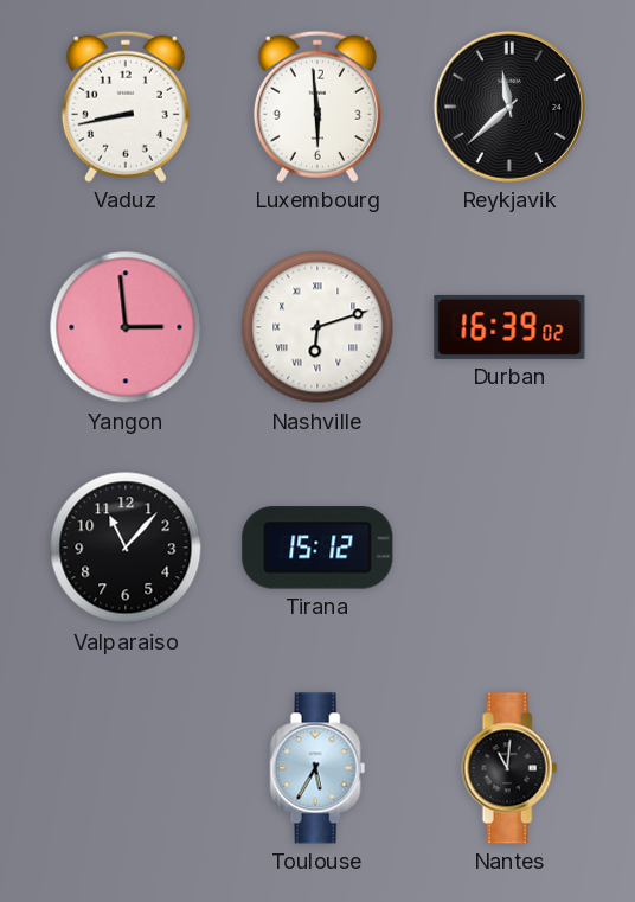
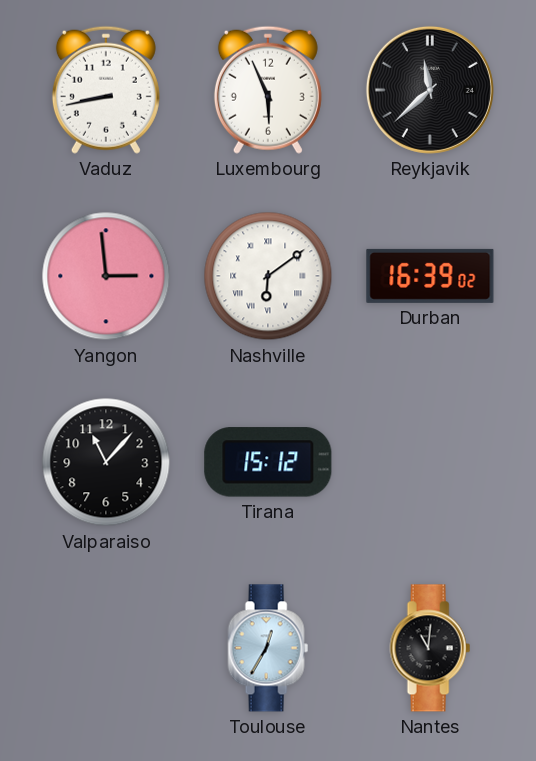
Luxembourg: 5:59 -> 5:56 (268, 90)
Nashville: 6:12 -> 6:09 (268, 276)
Toulouse: 5:35 -> 12:35 (268, 648)
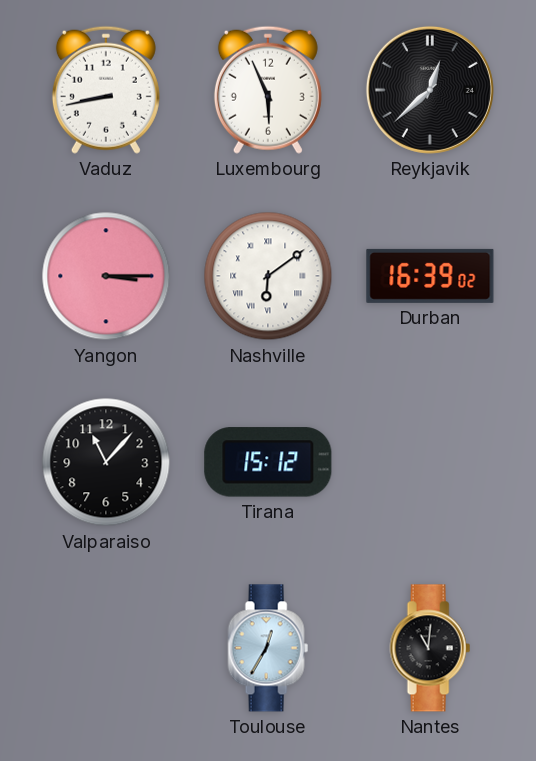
Reykjavik: 11:38 -> 12:38 (430, 90)
Yangon: 2:59 -> 3:15 (106, 276)
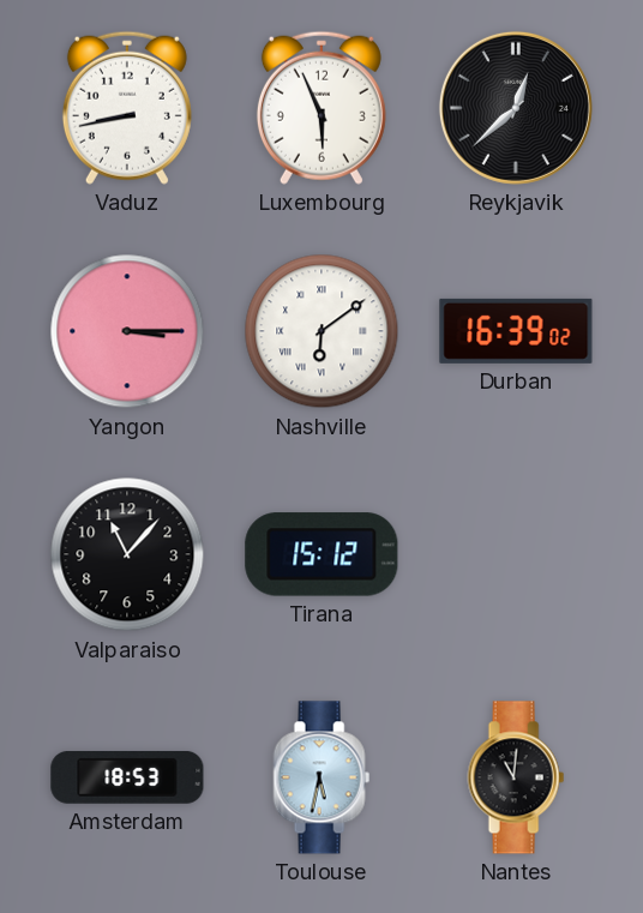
Amsterdam: none -> 18:53 (127, 777)
Toulouse: 12:35 -> 5:32 (321, 777)
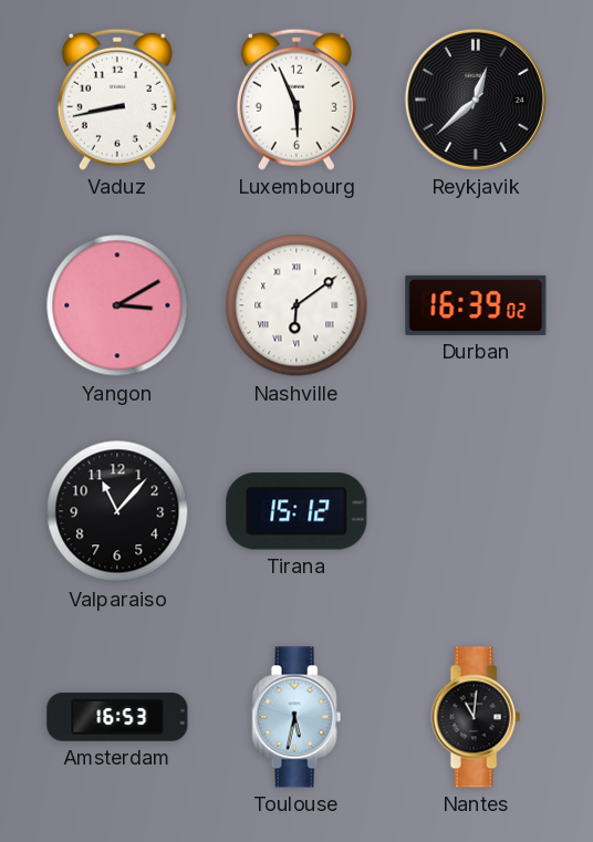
Yangon: 3:15 -> 3:10 (117, 305)
Amsterdam: 18:53 -> 16:53 (117, 717)
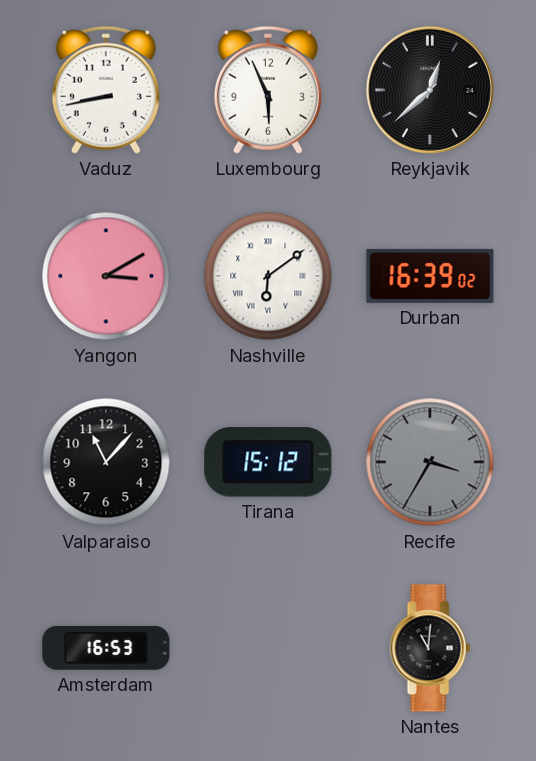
Recife: none -> 3:35 (430, 462)
Toulouse: 5:32 -> none (296, 717)
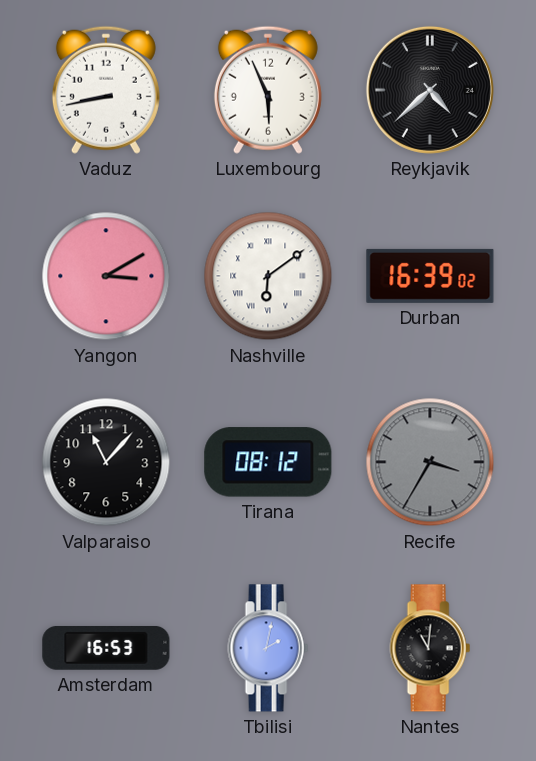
Reykjavik: 12:38 -> 4:38 (430, 90)
Tirana: 15:12 -> 08:12 (268, 462)
Tbilisi: none -> 2:02 (268, 648)
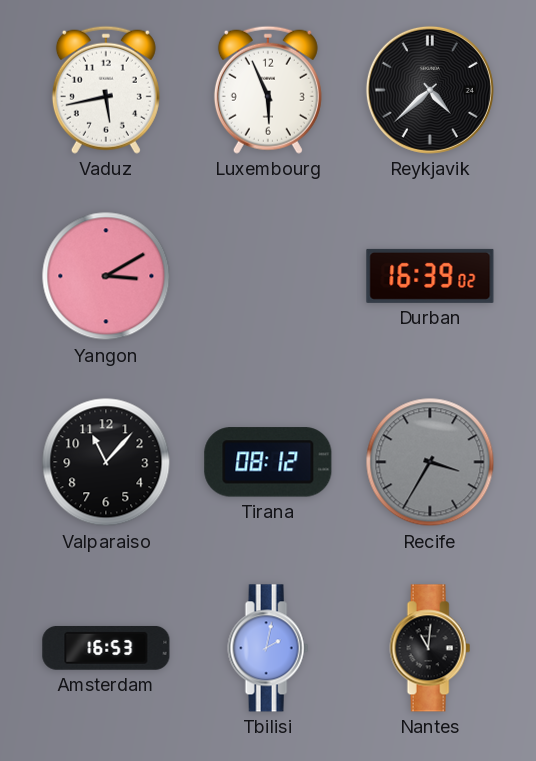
Vaduz: 8:43 -> 5:43 (106, 90)
Nashville: 6:09 -> none (268, 276)
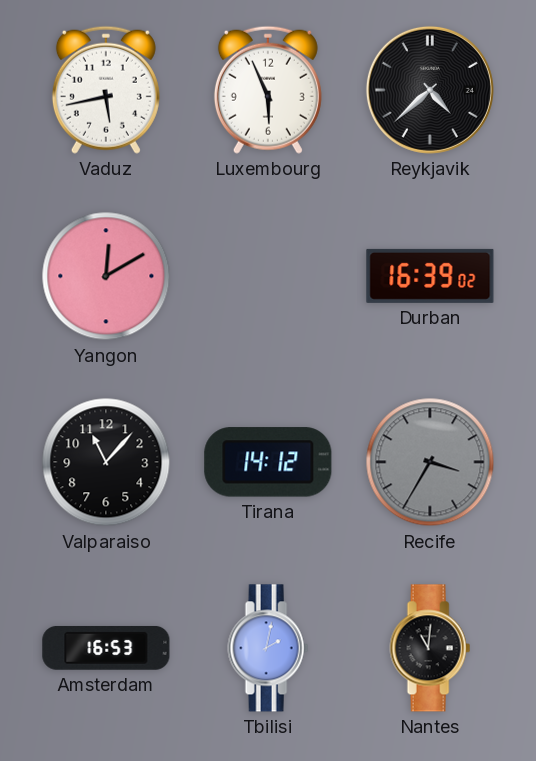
Yangon: 3:10 -> 12:10 (106, 276)
Tirana: 08:12 -> 14:12 (268, 462)
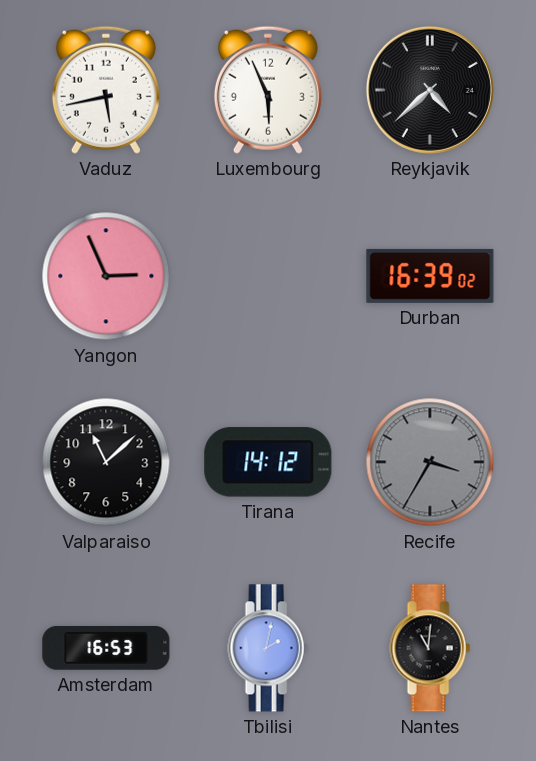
Yangon: 12:10 -> 2:56 (106, 276)
Valparaiso: 11:07 -> 11:08 (106, 462)
